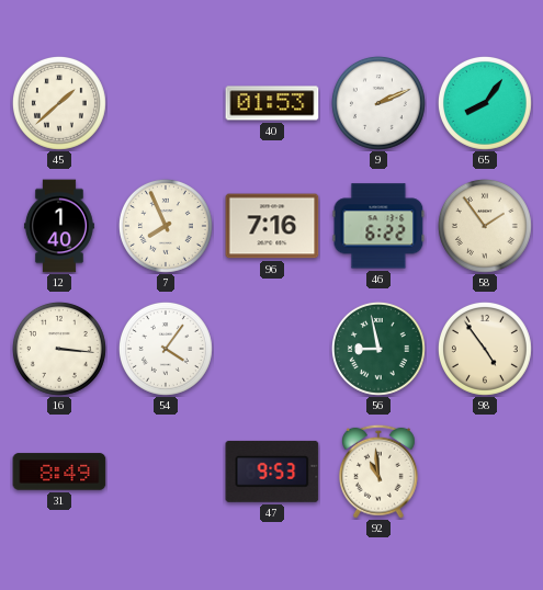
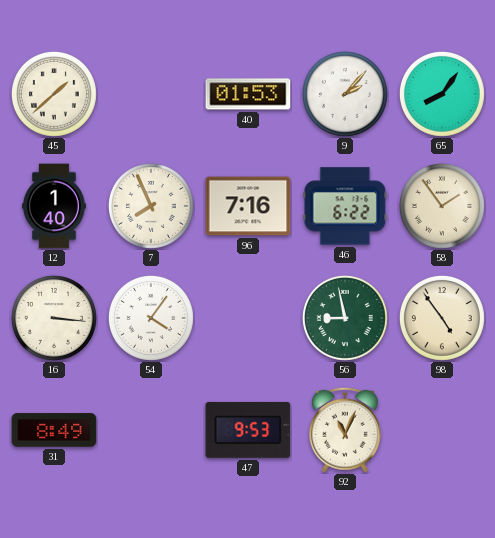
9: 2:11 -> 2:07 (345, 94)
92: 10:59 -> 11:04 (345, 430)
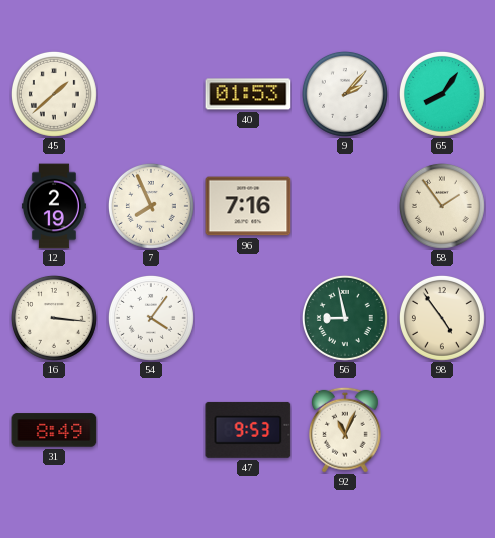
12: 1:40 -> 2:19 (54, 206)
46: 6:22 -> none (345, 206)
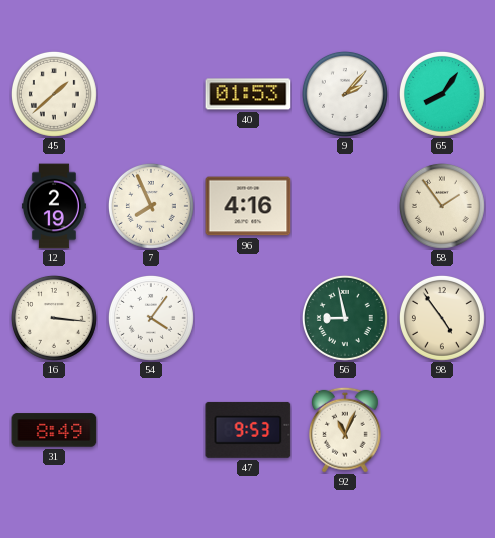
96: 7:16 -> 4:16 (248, 206)
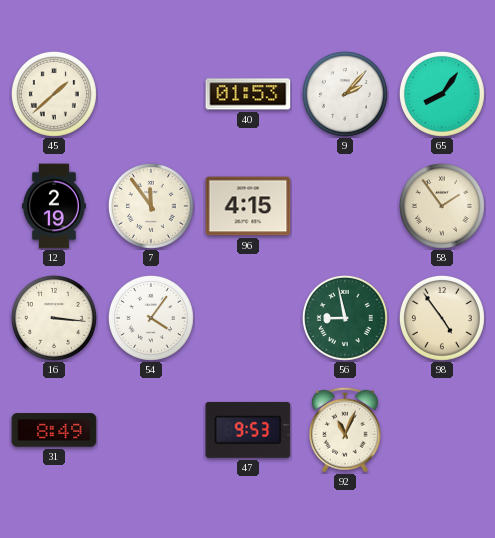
7: 7:56 -> 11:54 (151, 206)
96: 4:16 -> 4:15 (248, 206)
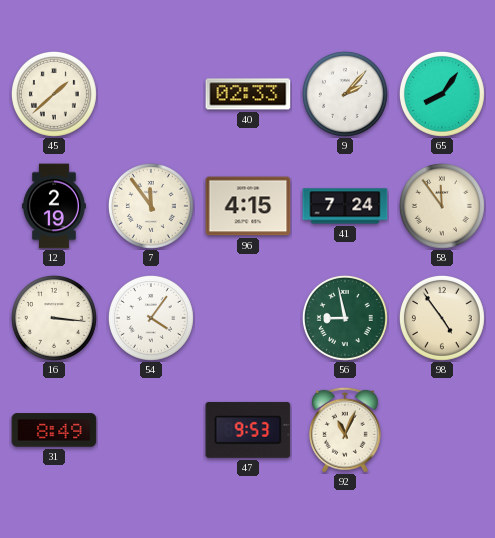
40: 01:53 -> 02:33 (248, 94)
41: none -> 7:24 (345, 206)
58: 1:54 -> 11:54 (442, 206)
